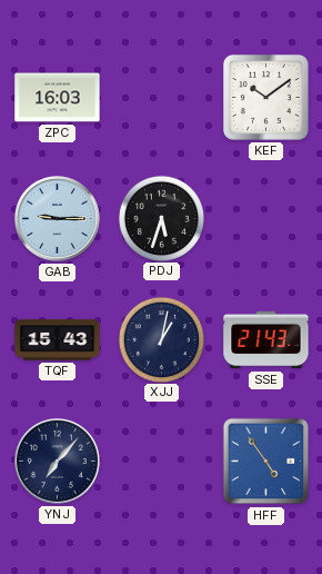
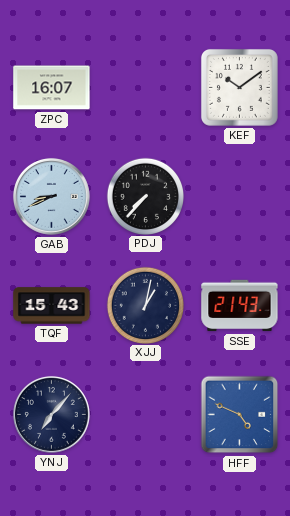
ZPC: 16:03 -> 16:07 (52, 88)
GAB: 9:15 -> 8:41 (51, 196)
PDJ: 5:33 -> 7:37 (145, 196)
HFF: 4:54 -> 4:49 (240, 415)
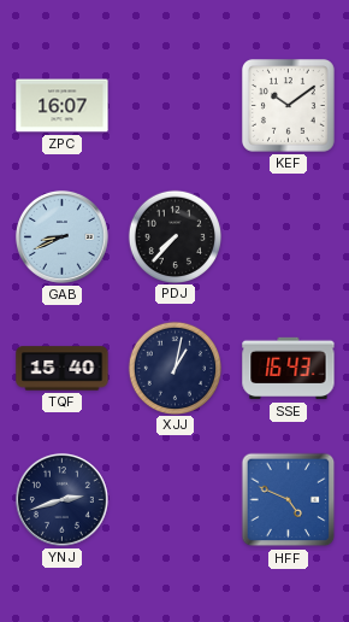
TQF: 15:43 -> 15:40 (63, 369)
SSE: 21:43 -> 16:43 (289, 369)
YNJ: 7:07 -> 2:42 (61, 499)
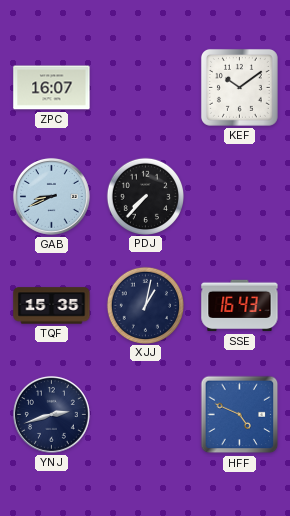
TQF: 15:40 -> 15:35 (52, 306)
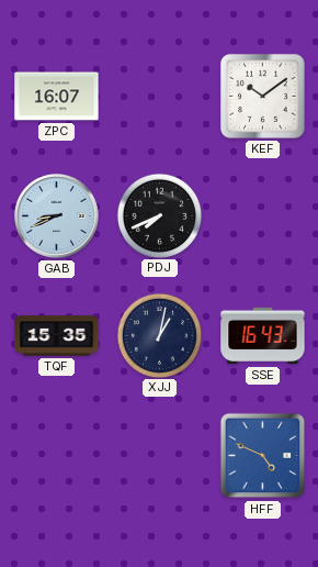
PDJ: 7:37 -> 7:41 (159, 215)
YNJ: 2:42 -> none (51, 414)
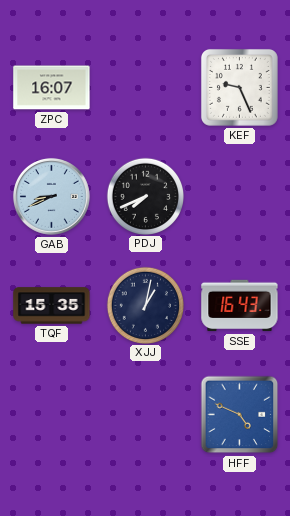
KEF: 10:09 -> 9:26 (239, 87)
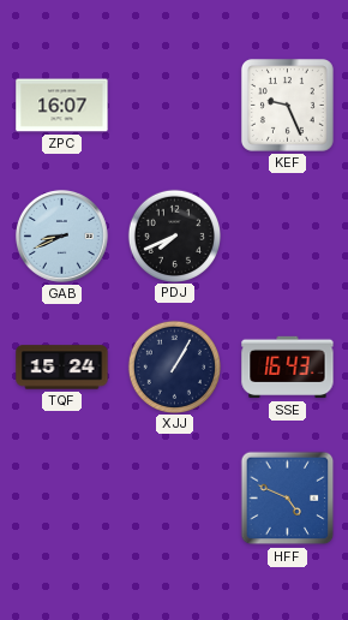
TQF: 15:35 -> 15:24 (62, 368)
XJJ: 1:02 -> 1:05 (174, 366)
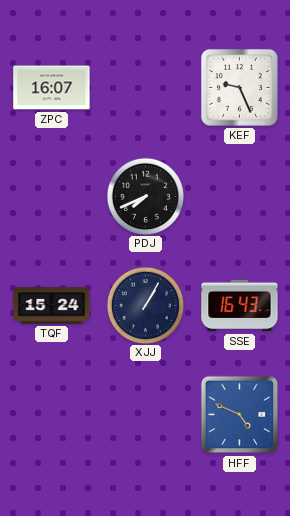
GAB: 8:41 -> none (61, 236)
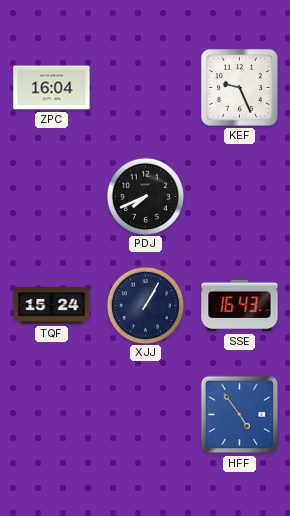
ZPC: 16:07 -> 16:04 (52, 88)
HFF: 4:49 -> 4:54 (240, 415)
